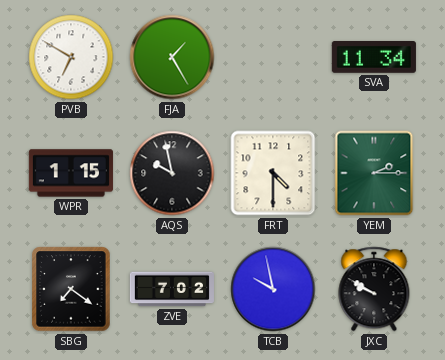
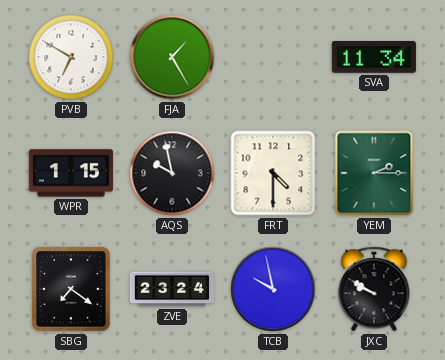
ZVE: 7:02 -> 23:24 (172, 289)
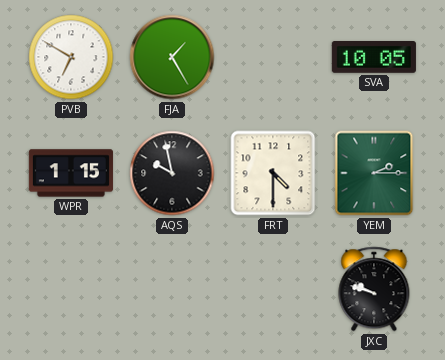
SVA: 11:34 -> 10:05 (374, 58)
SBG: 7:21 -> none (71, 289)
ZVE: 23:24 -> none (172, 289)
TCB: 9:58 -> none (273, 289)
JXC: 9:50 -> 9:48 (374, 289)
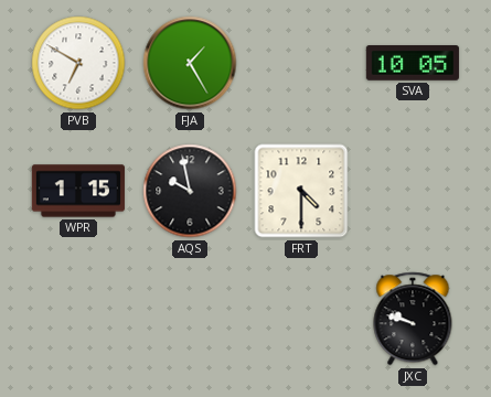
YEM: 2:15 -> none (374, 173)
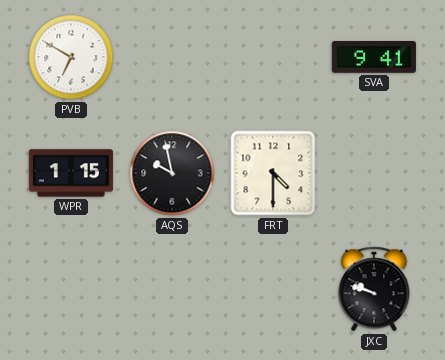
FJA: 1:25 -> none (190, 63)
SVA: 10:05 -> 9:41 (374, 58)
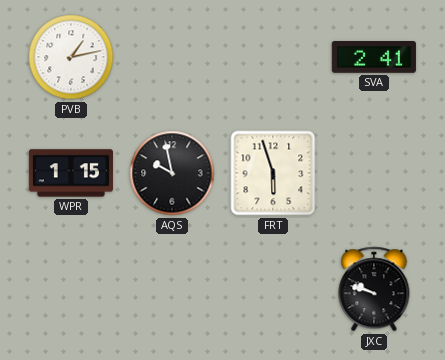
PVB: 6:50 -> 1:13 (71, 57)
SVA: 9:41 -> 2:41 (374, 58)
FRT: 4:30 -> 5:57 (273, 173)
